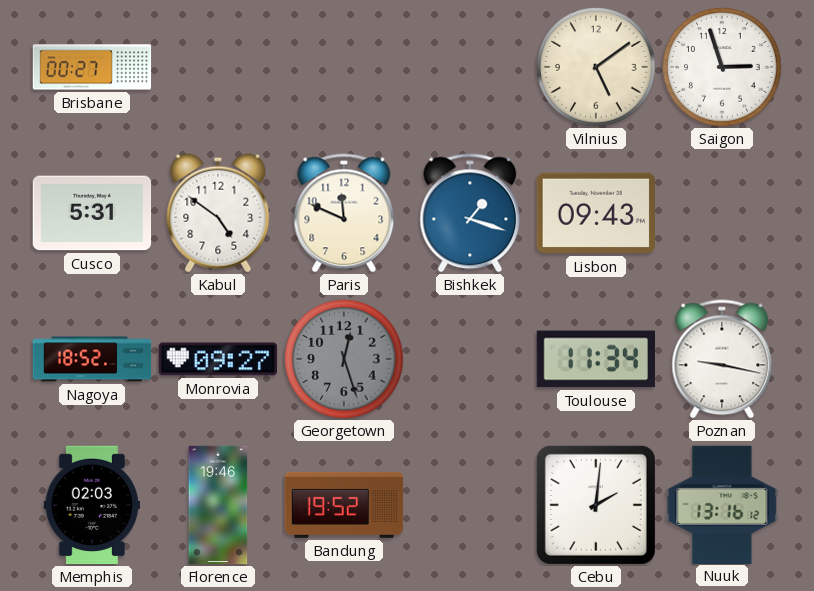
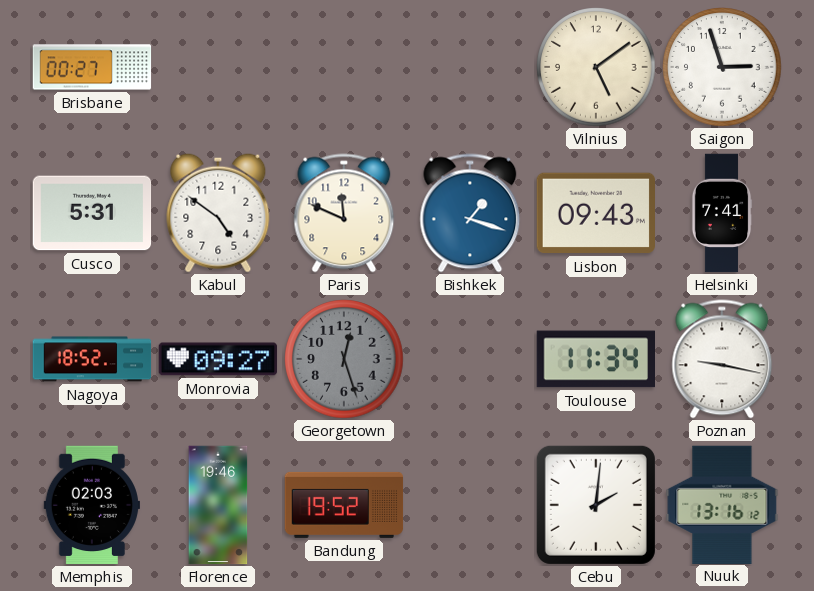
Helsinki: none -> 7:41 (722, 213)
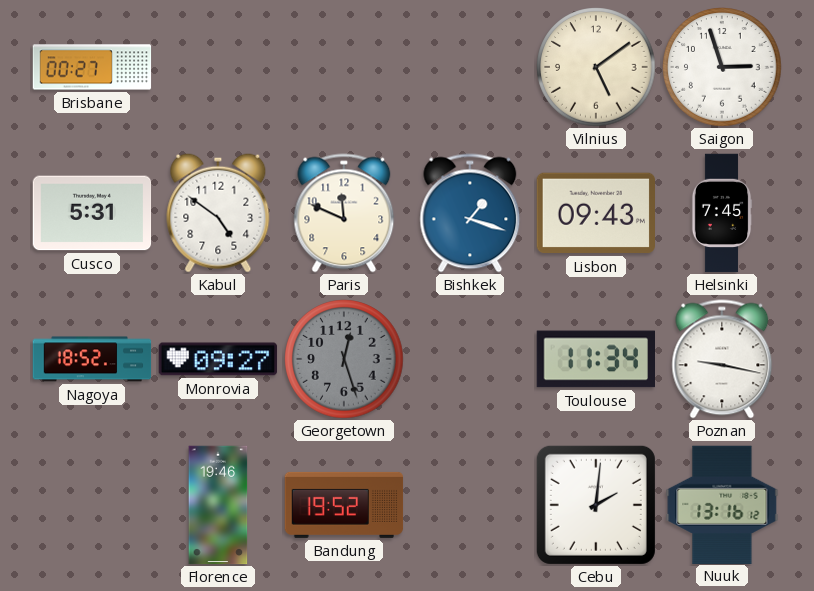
Helsinki: 7:41 -> 7:45 (722, 213)
Memphis: 02:03 -> none (92, 505)
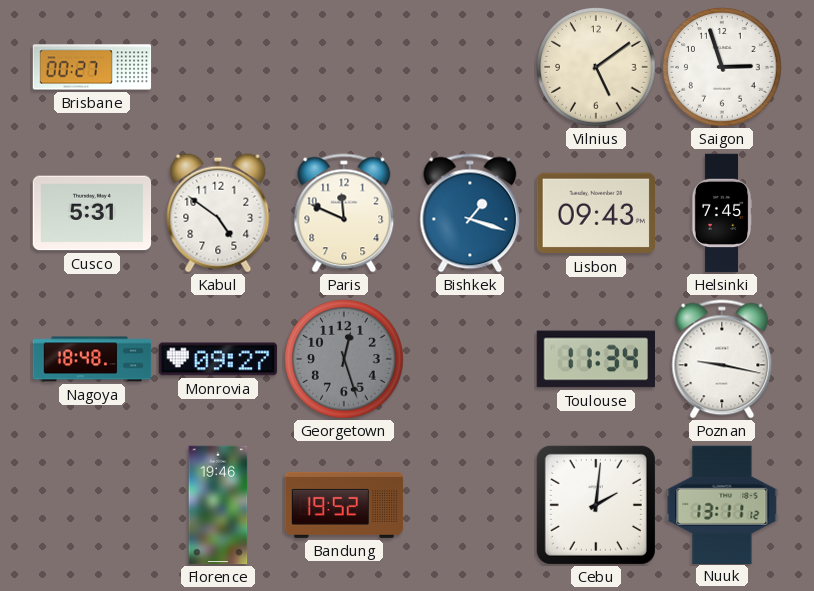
Nagoya: 18:52 -> 18:48 (92, 359)
Nuuk: 13:16 -> 13:11 (722, 504)
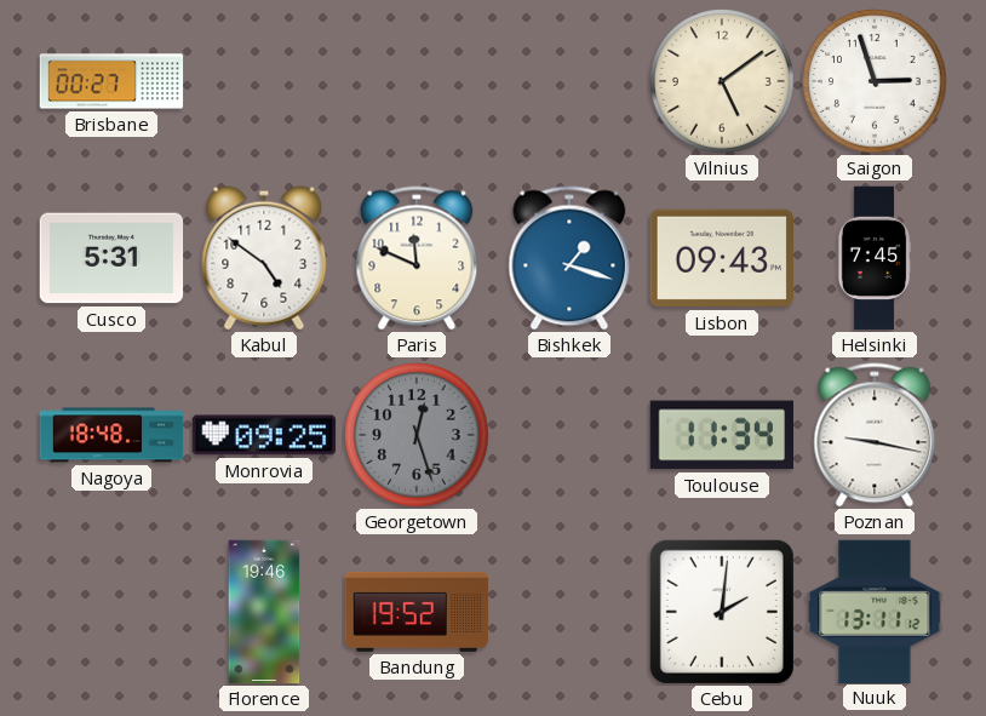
Monrovia: 09:27 -> 09:25 (264, 435)
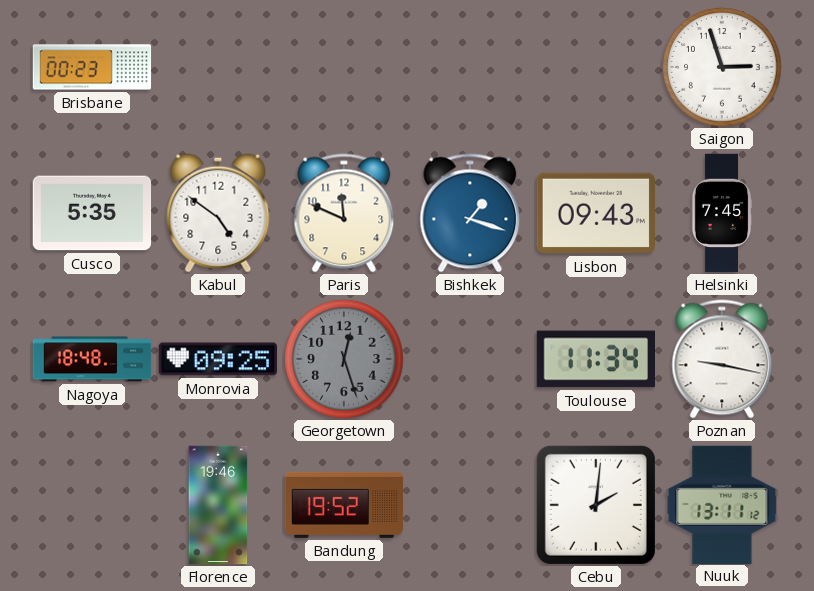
Brisbane: 00:27 -> 00:23 (92, 67)
Vilnius: 5:09 -> none (722, 81)
Cusco: 5:31 -> 5:35 (92, 213)
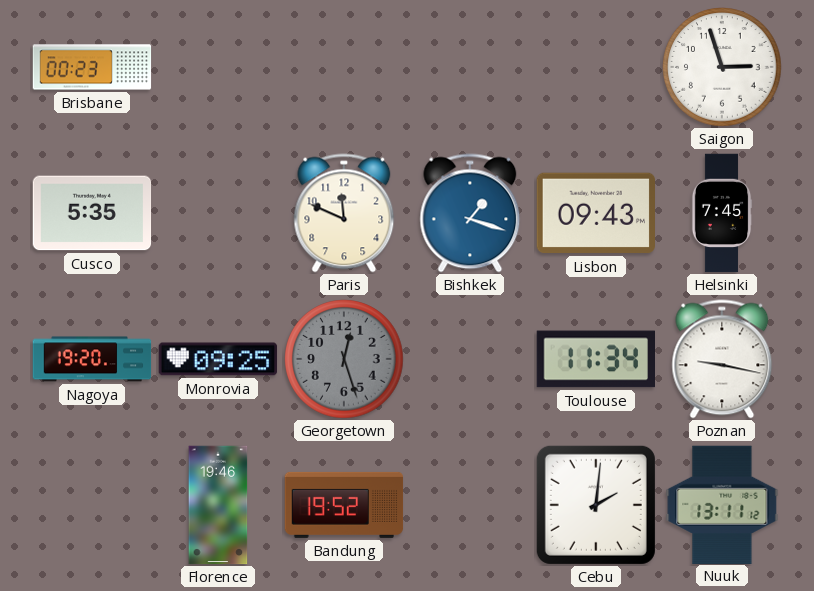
Kabul: 4:51 -> none (218, 213)
Nagoya: 18:48 -> 19:20 (92, 359)
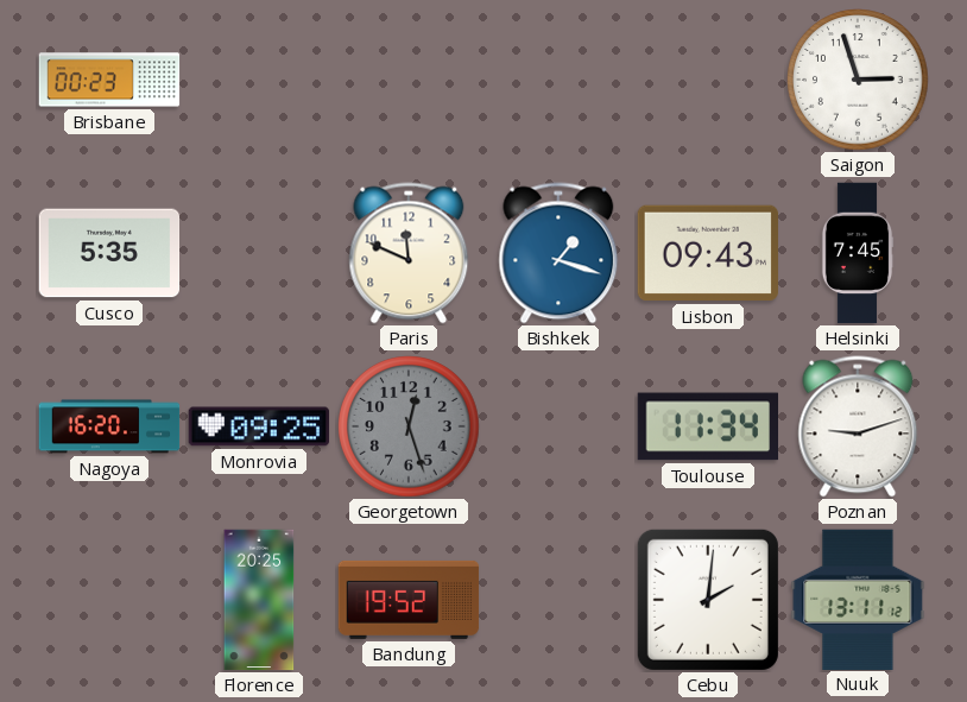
Nagoya: 19:20 -> 16:20 (109, 426)
Poznan: 9:17 -> 9:12 (858, 426)
Florence: 19:46 -> 20:25 (259, 600)
